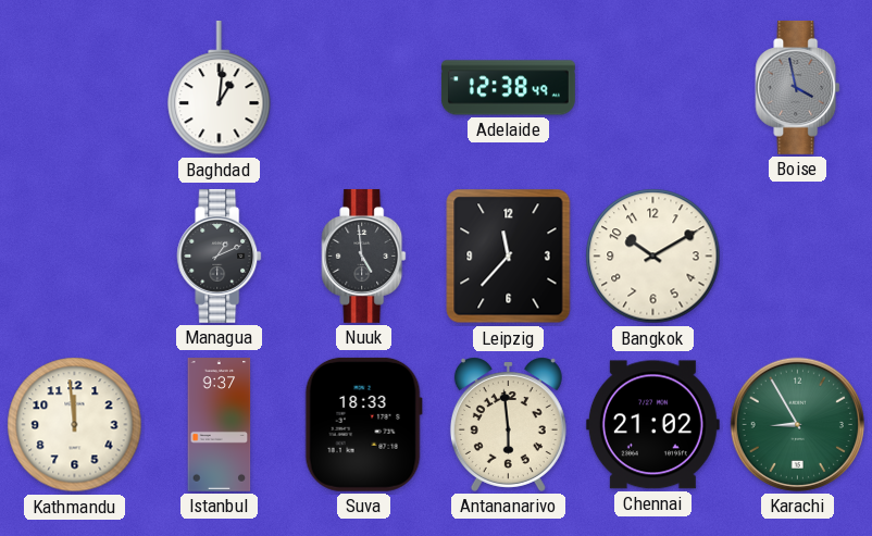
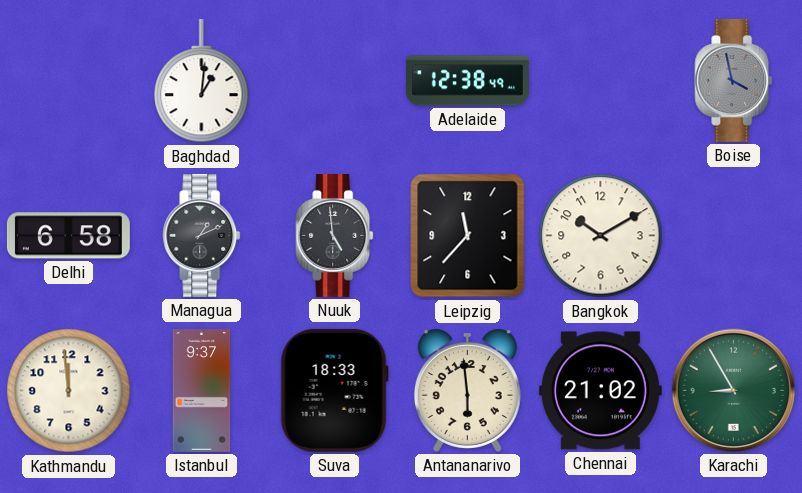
Delhi: none -> 6:58 (68, 236)
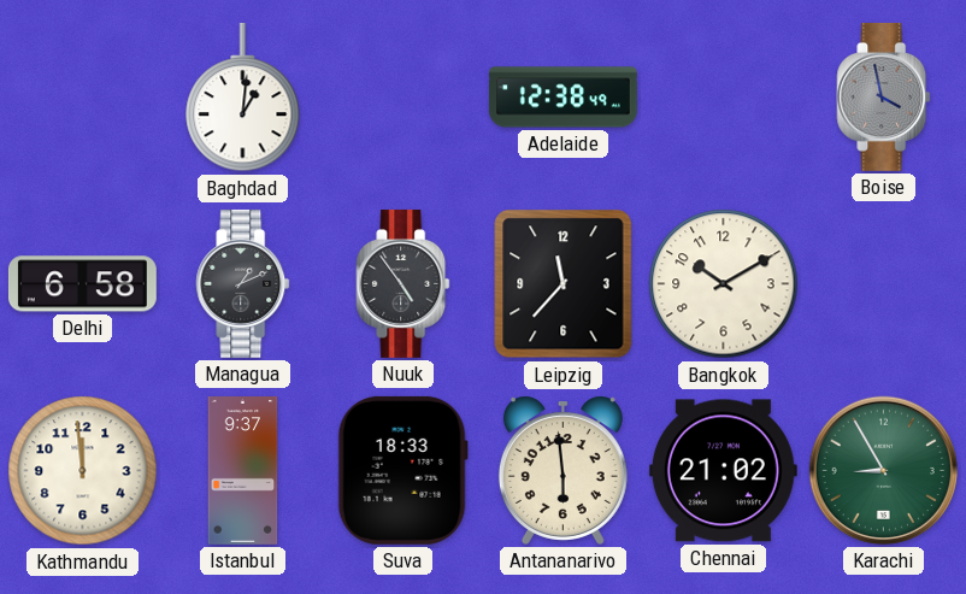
Nuuk: 4:59 -> 4:54 (404, 283)
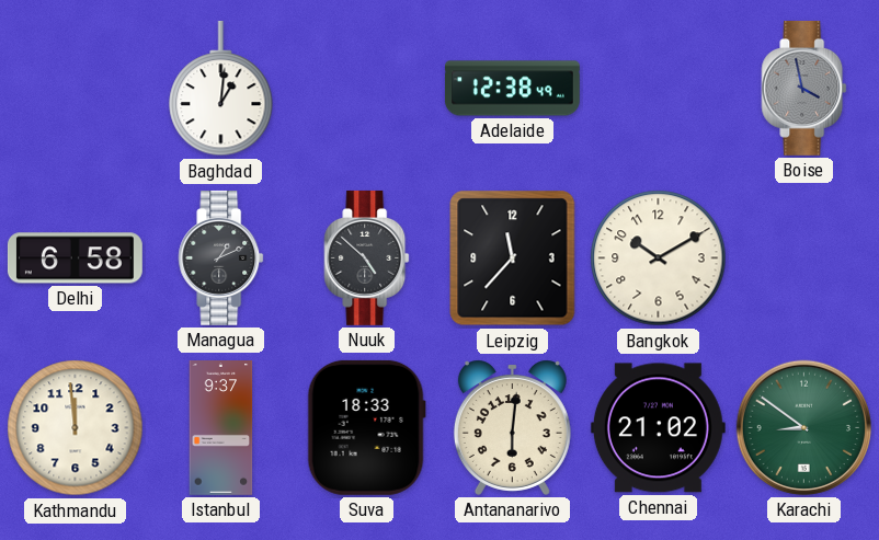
Nuuk: 4:54 -> 4:52 (367, 257)
Antananarivo: 5:59 -> 6:01 (512, 427)
Karachi: 8:55 -> 8:51 (803, 427)
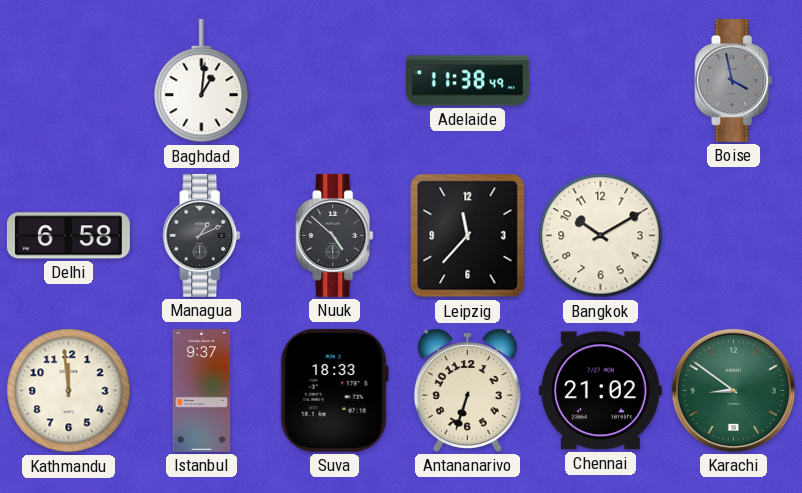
Adelaide: 12:38 -> 11:38 (467, 81)
Antananarivo: 6:01 -> 6:33 (467, 390)
